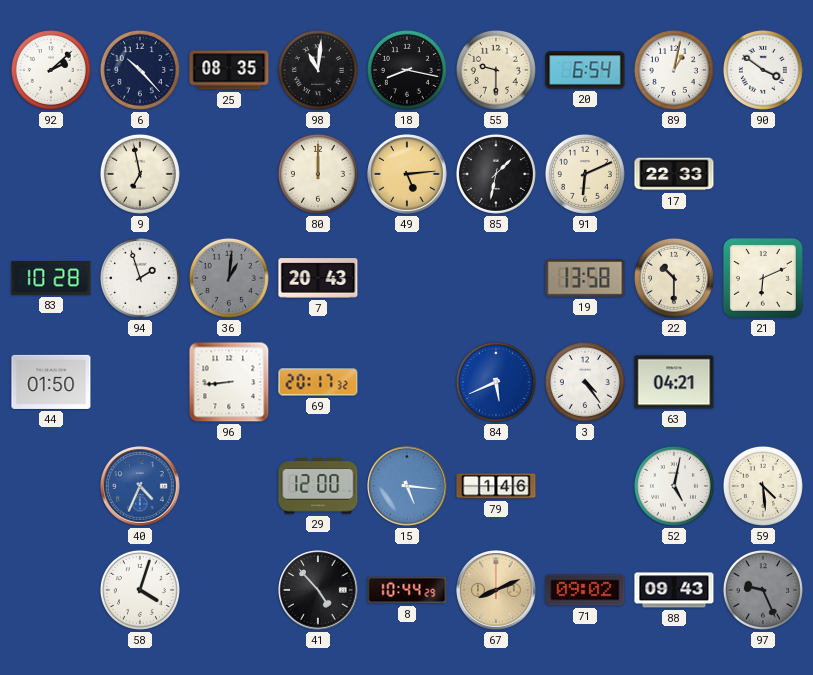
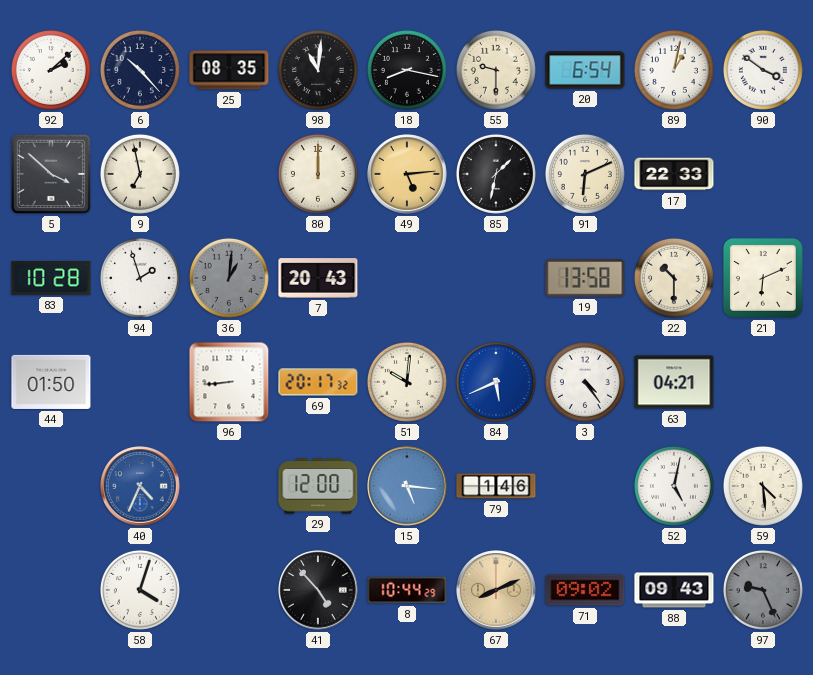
5: none -> 3:52 (51, 174)
51: none -> 10:01 (407, 382)
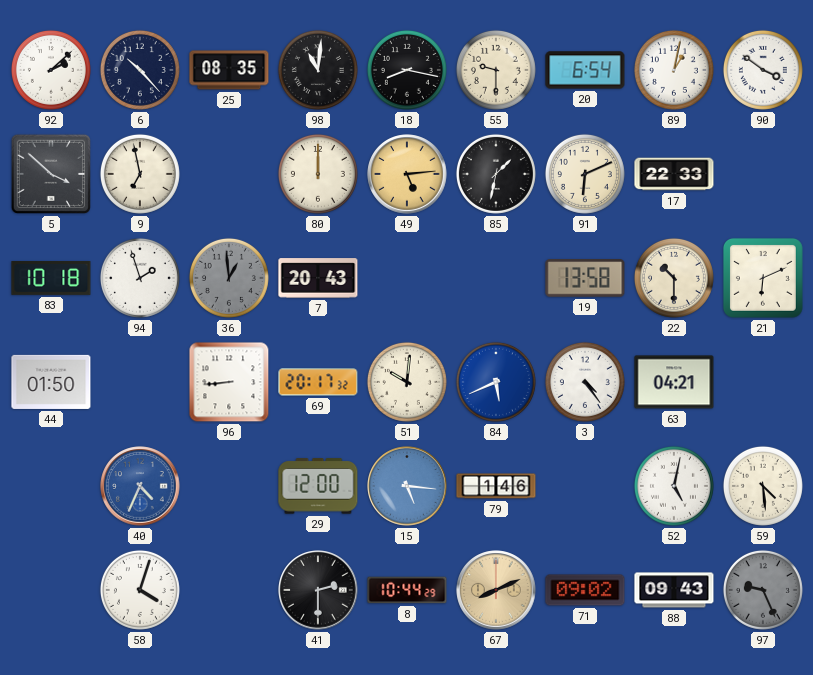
83: 10:28 -> 10:18 (51, 278)
36: 1:01 -> 12:59 (229, 278)
41: 4:53 -> 2:30 (318, 590)
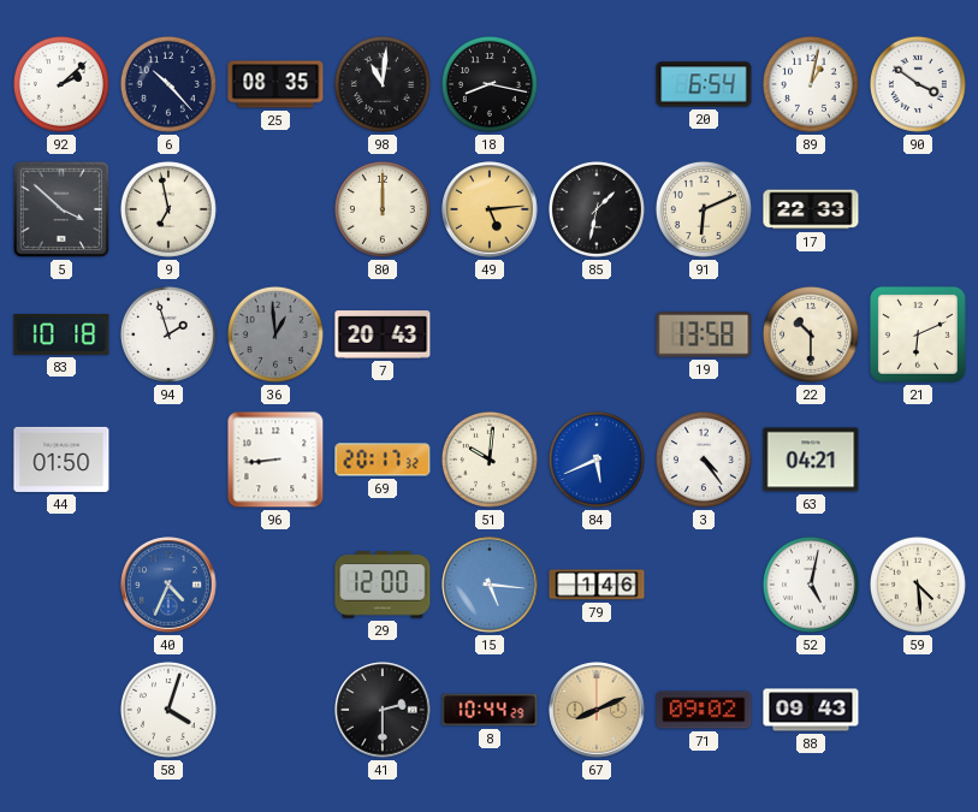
55: 9:30 -> none (496, 70)
97: 9:26 -> none (763, 590)
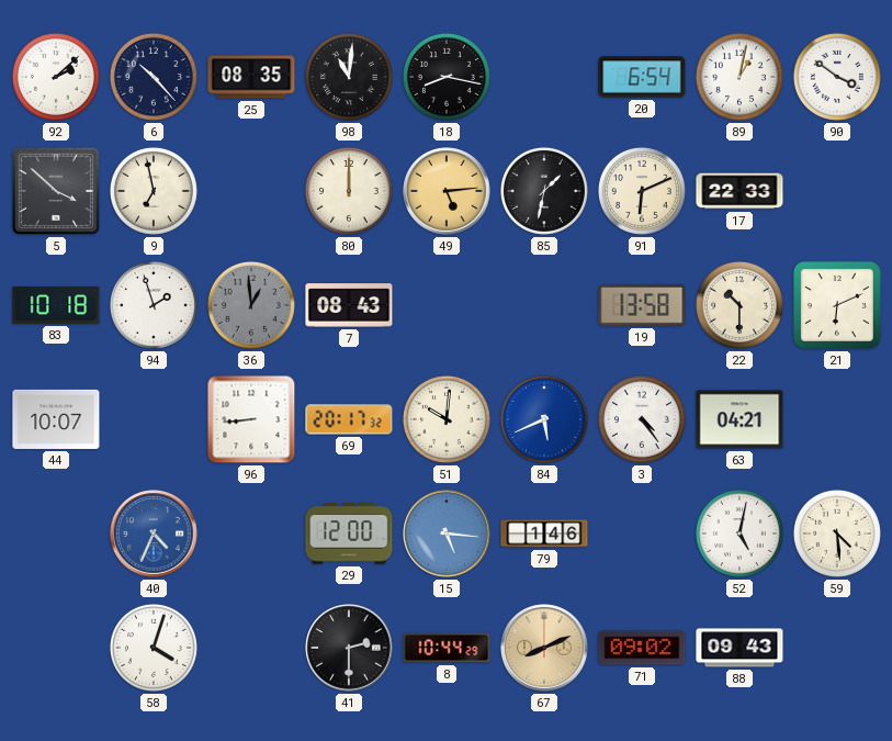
7: 20:43 -> 08:43 (349, 305)
44: 01:50 -> 10:07 (56, 419)
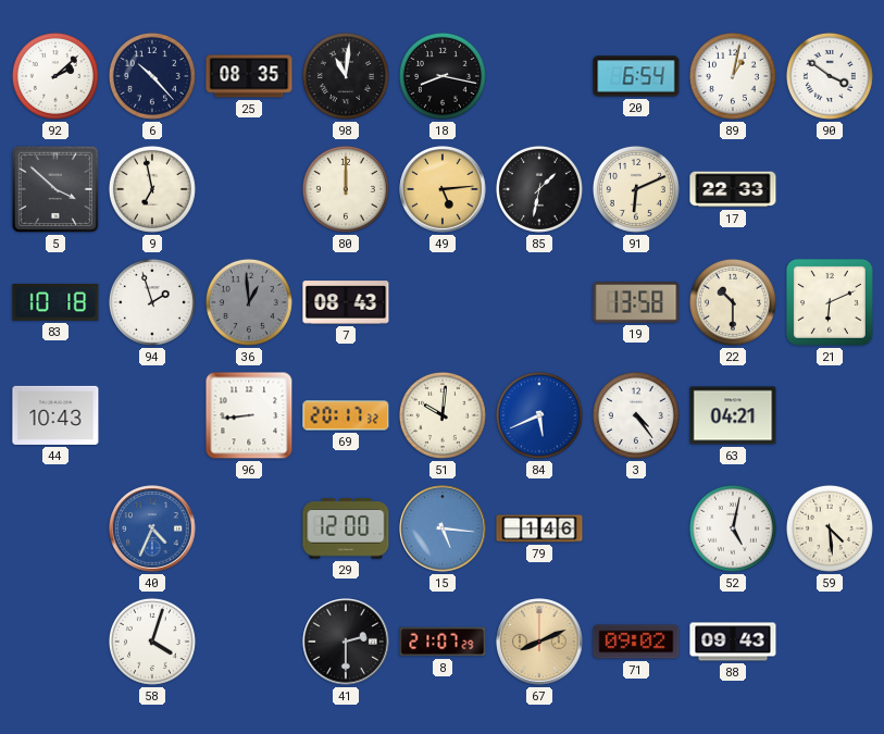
44: 10:07 -> 10:43 (55, 415)
8: 10:44 -> 21:07 (443, 642)
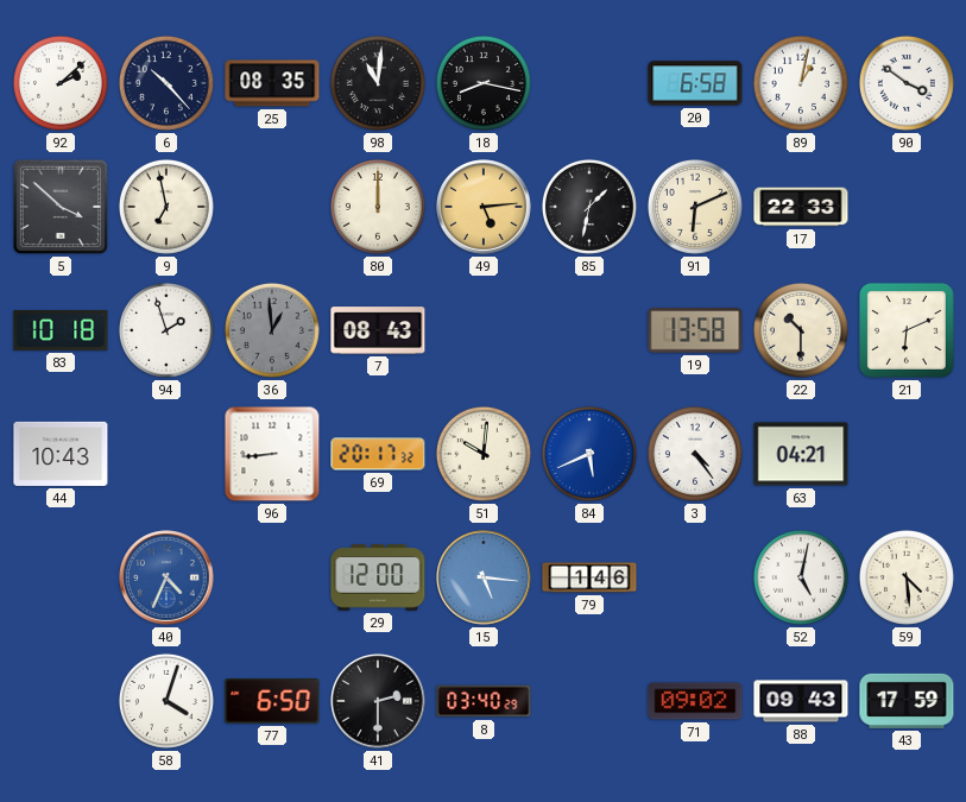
20: 6:54 -> 6:58 (695, 83)
77: none -> 6:50 (272, 701)
8: 21:07 -> 03:40 (484, 701)
67: 8:11 -> none (539, 642)
43: none -> 17:59 (907, 701)
